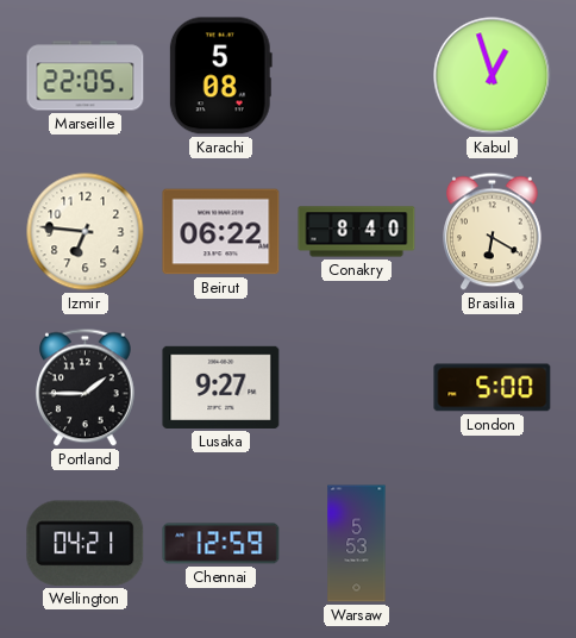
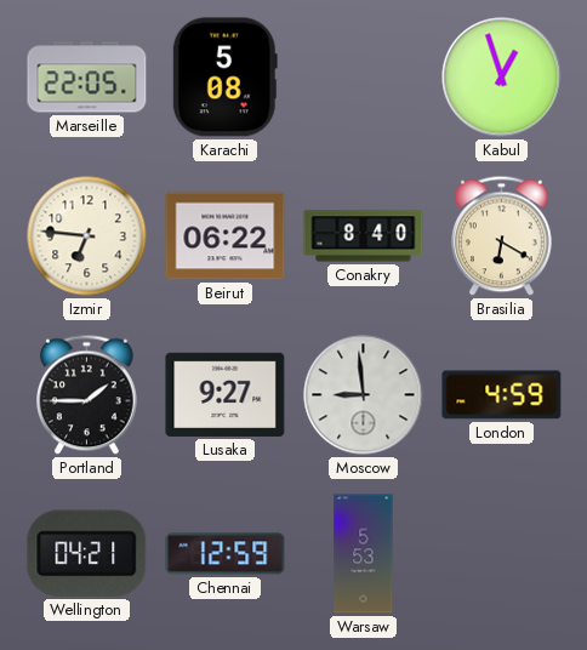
Moscow: none -> 8:59 (364, 395)
London: 5:00 -> 4:59 (502, 395)
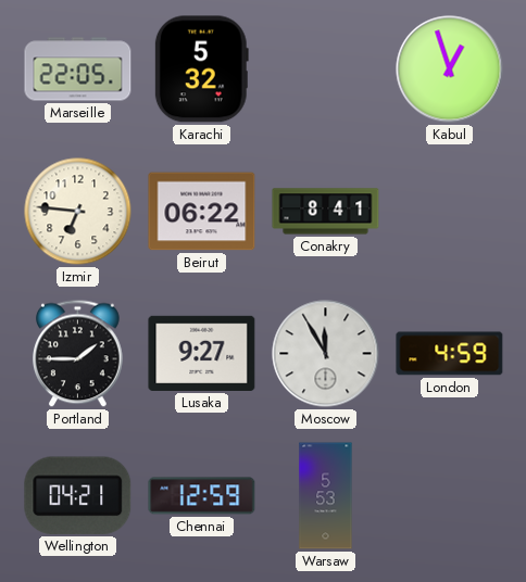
Karachi: 5:08 -> 5:32 (201, 69)
Conakry: 8:40 -> 8:41 (326, 212)
Brasilia: 6:20 -> none (502, 236)
Moscow: 8:59 -> 11:55 (326, 354)
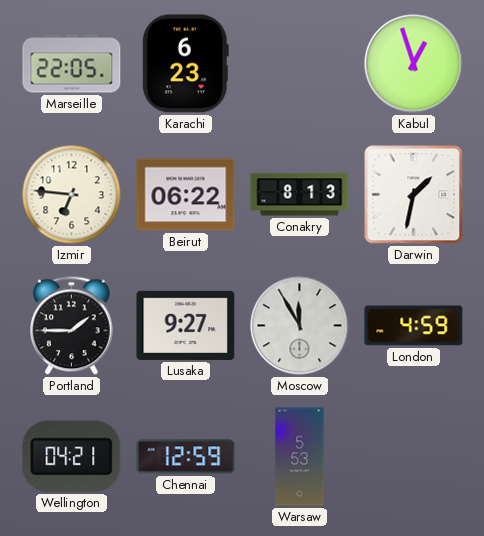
Karachi: 5:32 -> 6:23 (185, 64)
Conakry: 8:41 -> 8:13 (300, 195)
Darwin: none -> 1:32 (414, 195)
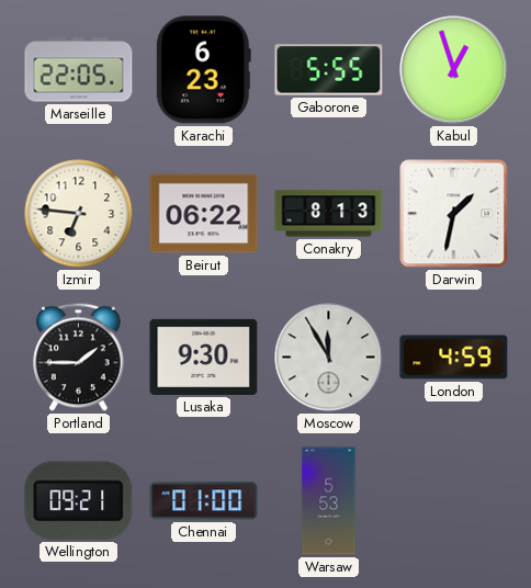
Gaborone: none -> 5:55 (329, 70)
Lusaka: 9:27 -> 9:30 (204, 357)
Wellington: 04:21 -> 09:21 (79, 500)
Chennai: 12:59 -> 01:00 (204, 501)
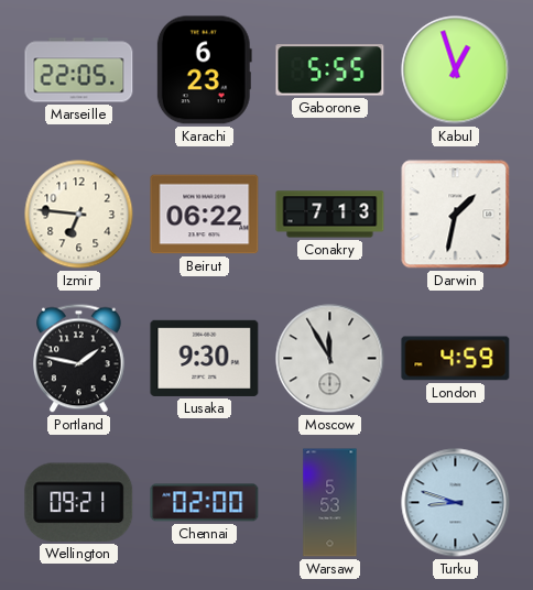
Conakry: 8:13 -> 7:13 (330, 215)
Portland: 1:45 -> 1:47 (79, 359)
Chennai: 01:00 -> 02:00 (205, 503)
Turku: none -> 8:48 (456, 503)
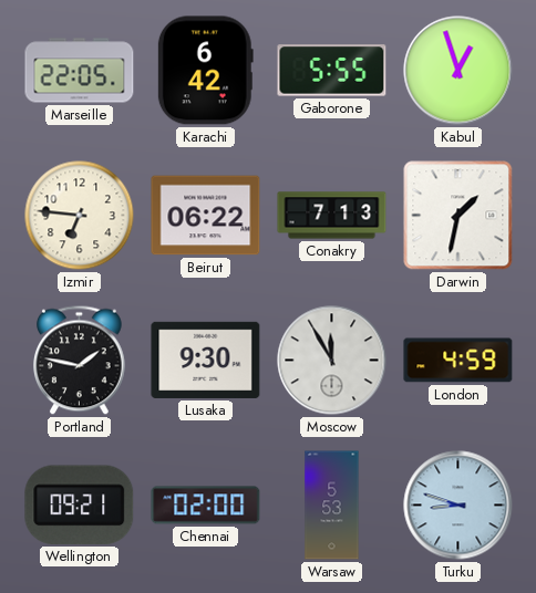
Karachi: 6:23 -> 6:42 (205, 71)
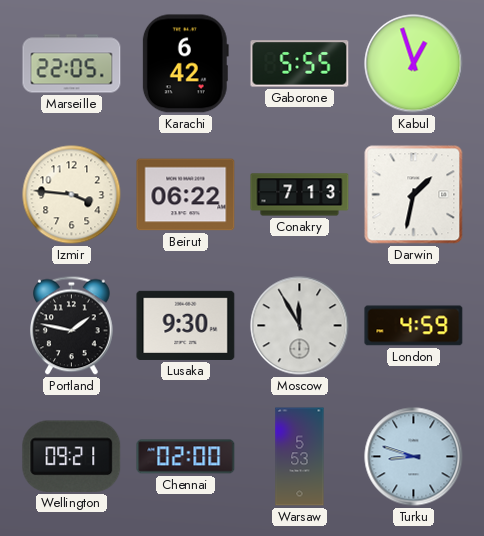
Izmir: 6:46 -> 3:46 (72, 195)
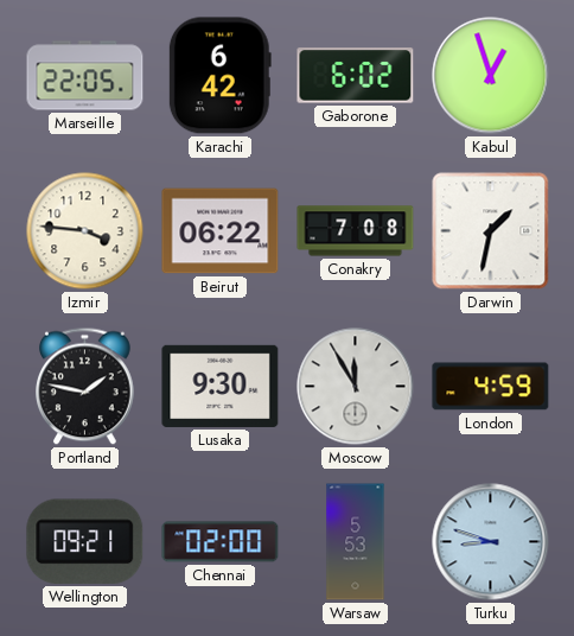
Gaborone: 5:55 -> 6:02 (356, 76)
Conakry: 7:13 -> 7:08 (356, 231)
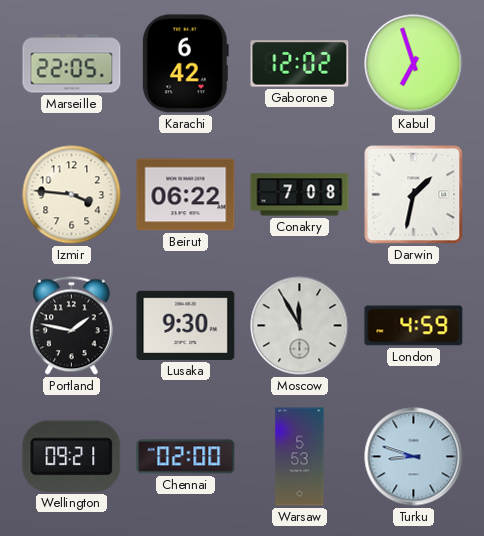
Gaborone: 6:02 -> 12:02 (300, 64)
Kabul: 12:57 -> 6:57 (414, 64)
